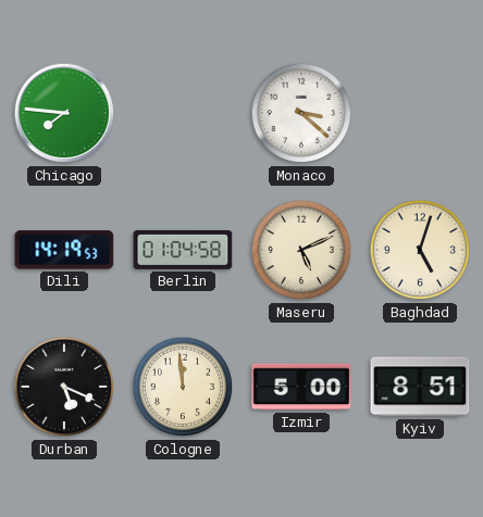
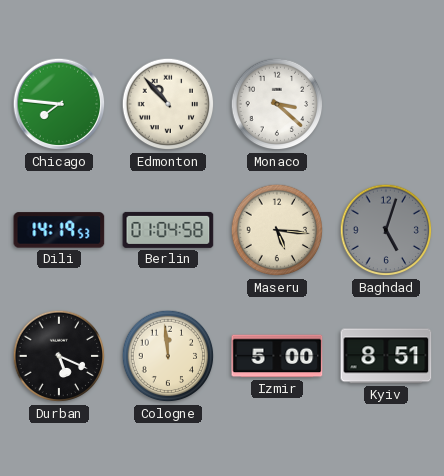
Edmonton: none -> 10:53 (168, 104)
Maseru: 5:11 -> 5:16 (277, 230)
Baghdad dial: cream -> grey (386, 230)
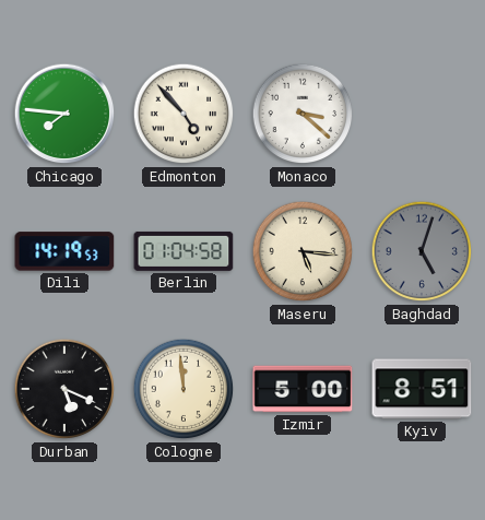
Edmonton: 10:53 -> 4:53 (184, 114)
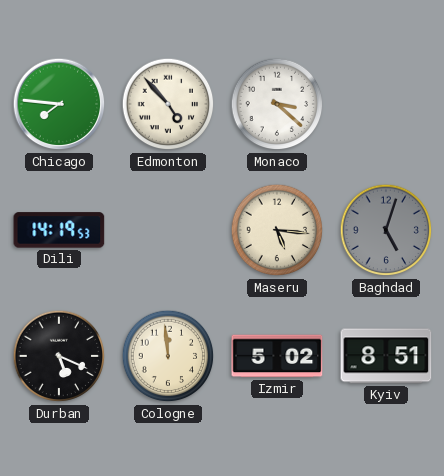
Berlin: 01:04 -> none (184, 251)
Izmir: 5:00 -> 5:02 (277, 356)
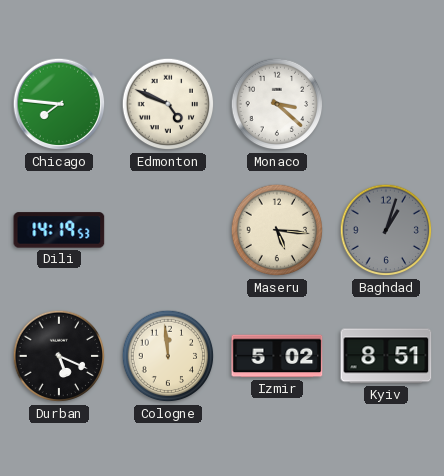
Edmonton: 4:53 -> 4:49 (168, 104)
Baghdad: 5:03 -> 1:03 (386, 230)
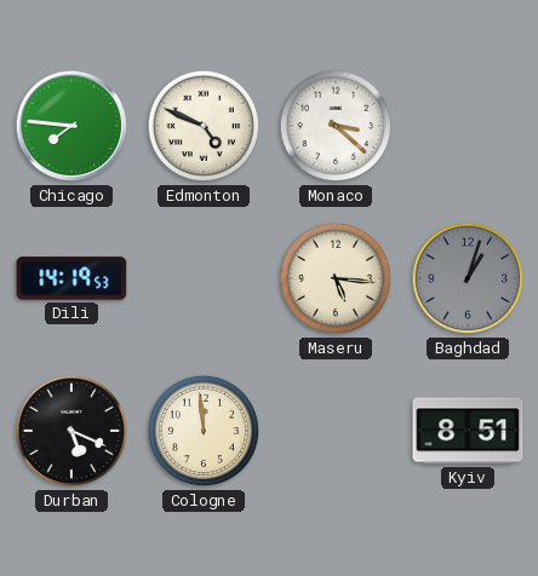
Izmir: 5:02 -> none (277, 356)
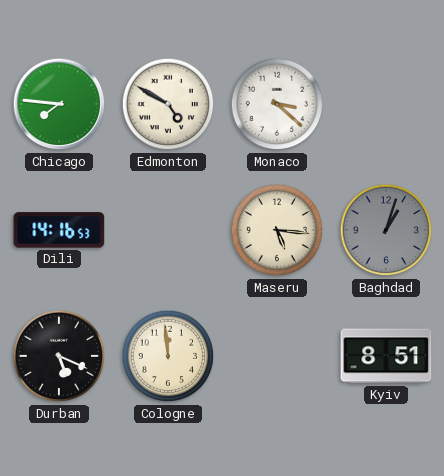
Edmonton: 4:49 -> 4:50 (168, 104)
Dili: 14:19 -> 14:16 (59, 230)
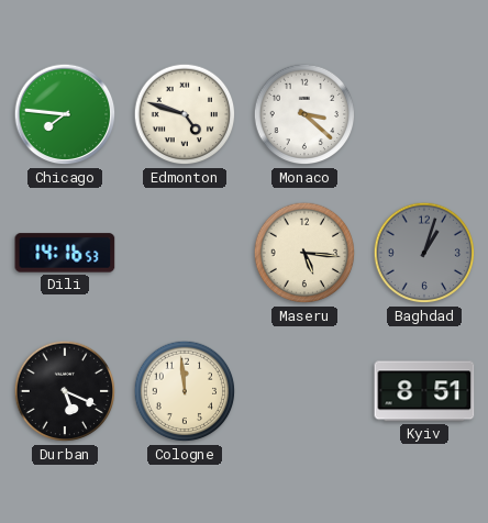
Edmonton: 4:50 -> 4:48 (185, 114)
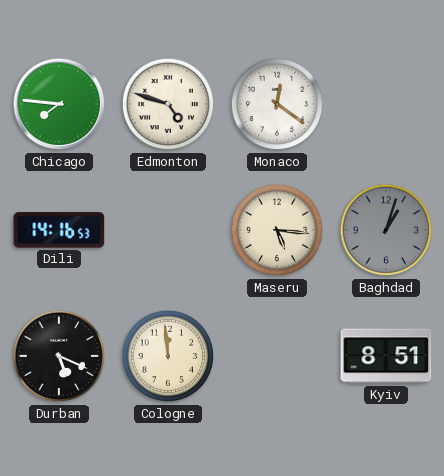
Monaco: 3:22 -> 12:21 (277, 104)
